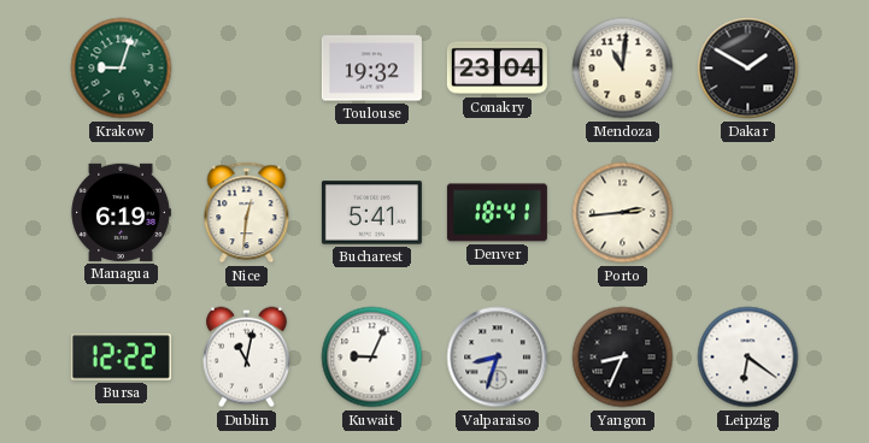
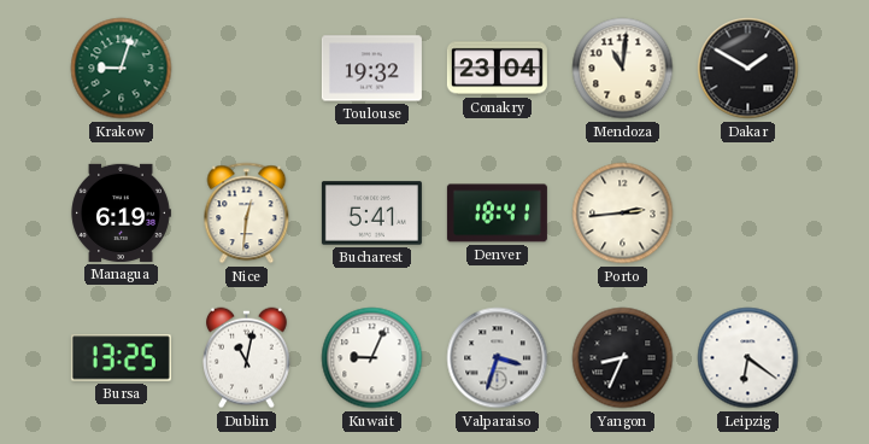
Bursa: 12:22 -> 13:25 (121, 358)
Valparaiso: 8:33 -> 3:33 (498, 358)
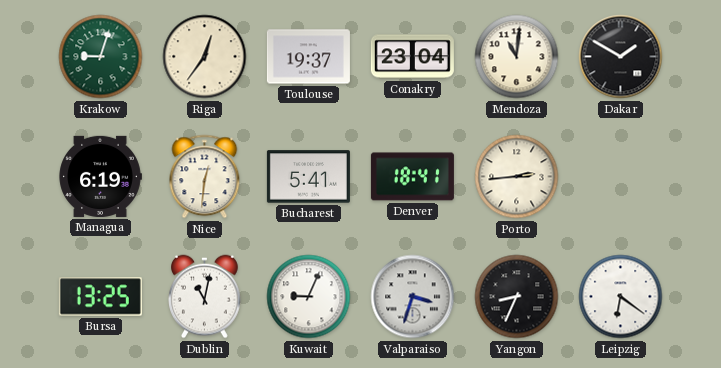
Riga: none -> 12:36 (205, 57)
Toulouse: 19:32 -> 19:37 (308, 57)
